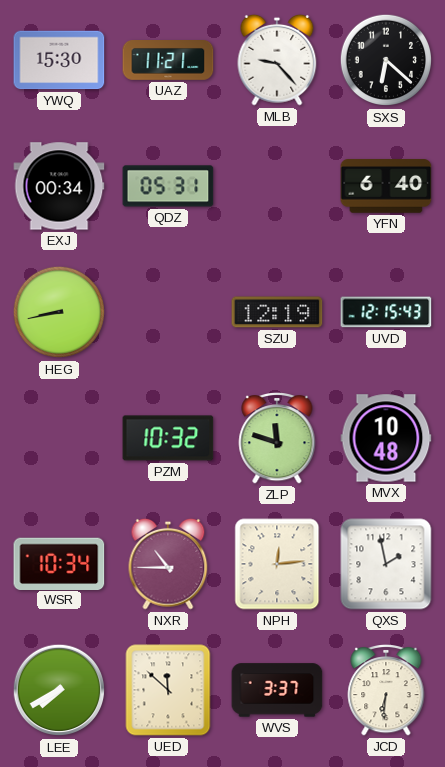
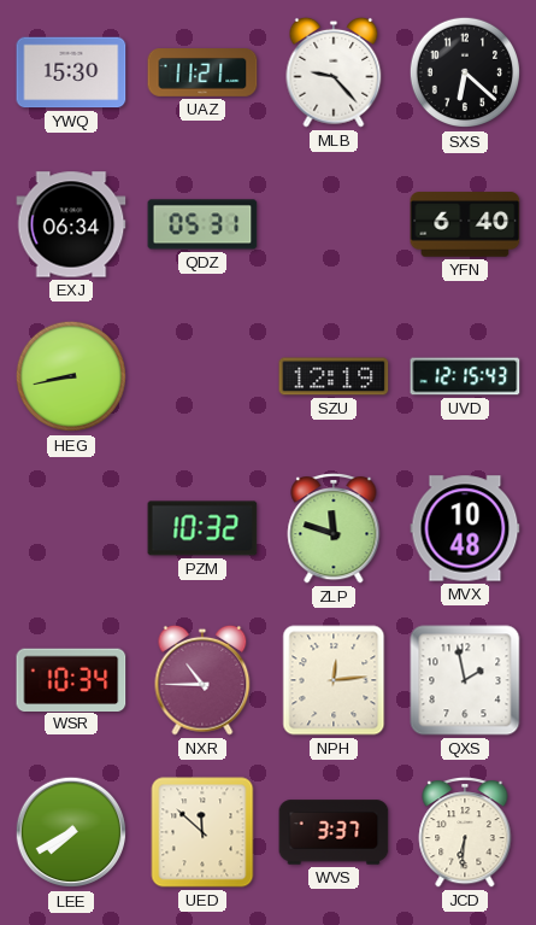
EXJ: 00:34 -> 06:34 (71, 224)
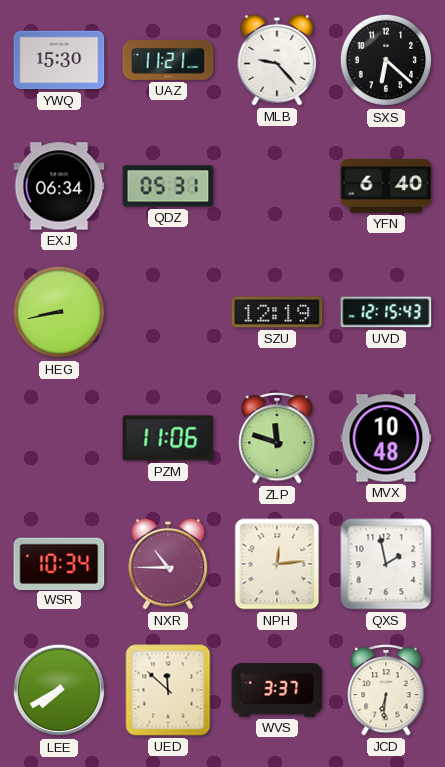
PZM: 10:32 -> 11:06 (168, 438)
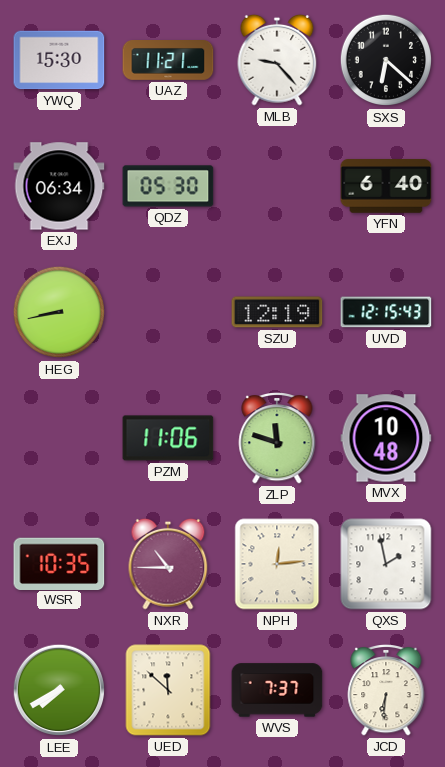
QDZ: 05:31 -> 05:30 (168, 186)
WSR: 10:34 -> 10:35 (59, 563)
WVS: 3:37 -> 7:37 (277, 690)
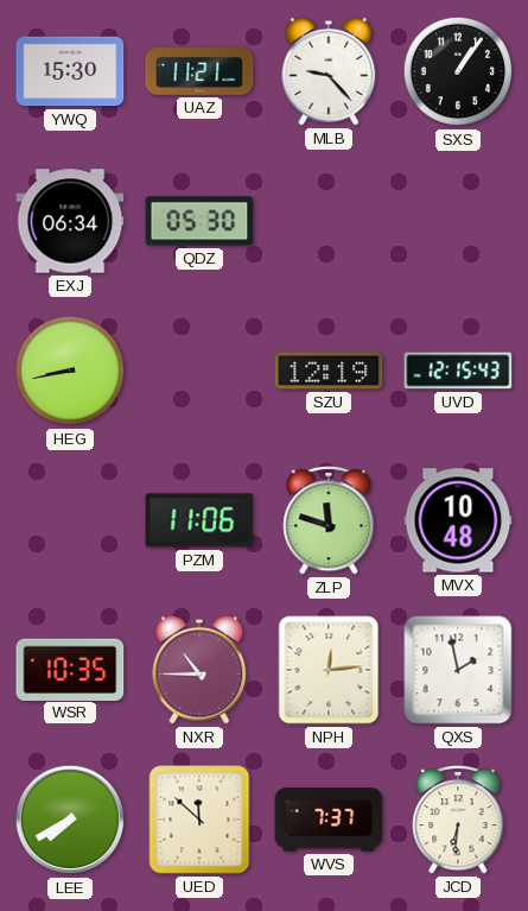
SXS: 6:22 -> 1:06 (458, 71)
YFN: 6:40 -> none (386, 186)
